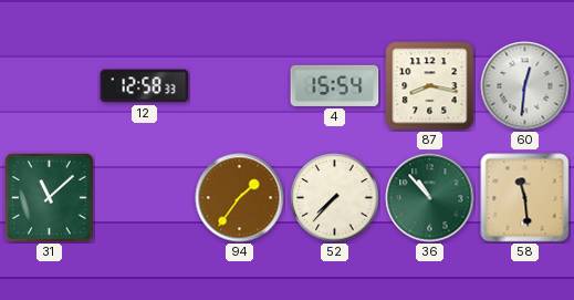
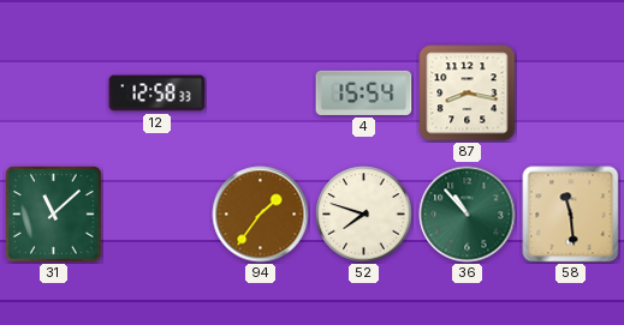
60: 12:31 -> none (525, 86)
52: 7:37 -> 7:48 (364, 215)
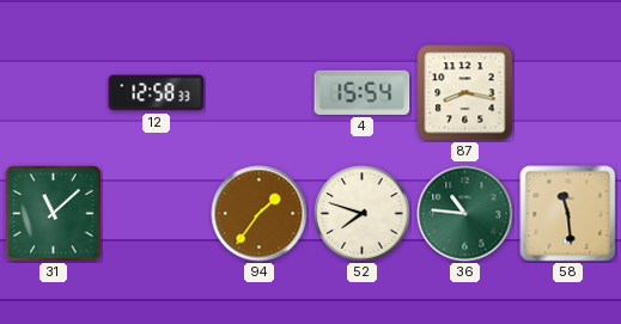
36: 10:53 -> 10:46 (465, 214)
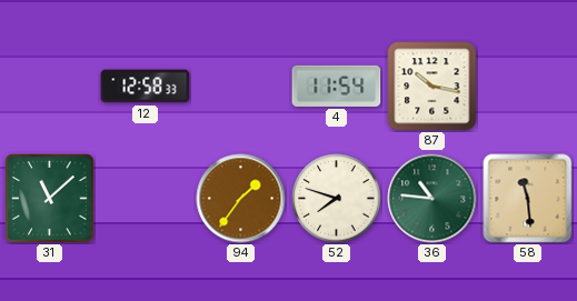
4: 15:54 -> 11:54 (337, 86)
87: 8:17 -> 10:17 (432, 87)
